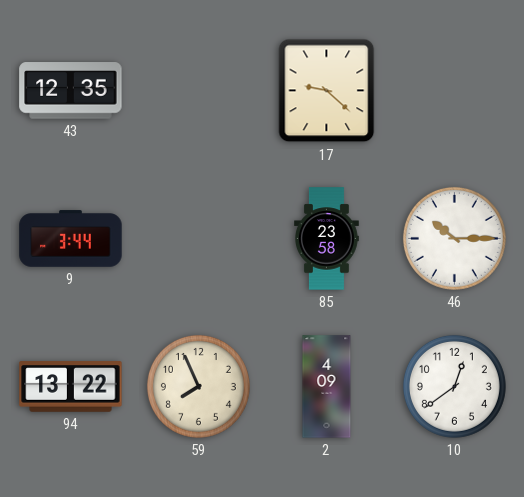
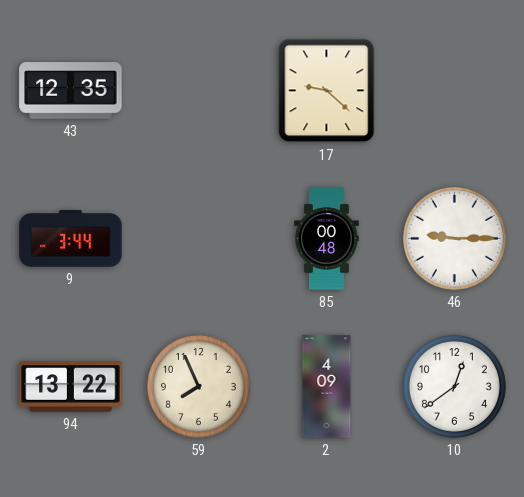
85: 23:58 -> 00:48 (327, 239)
46: 10:15 -> 9:15 (454, 238)
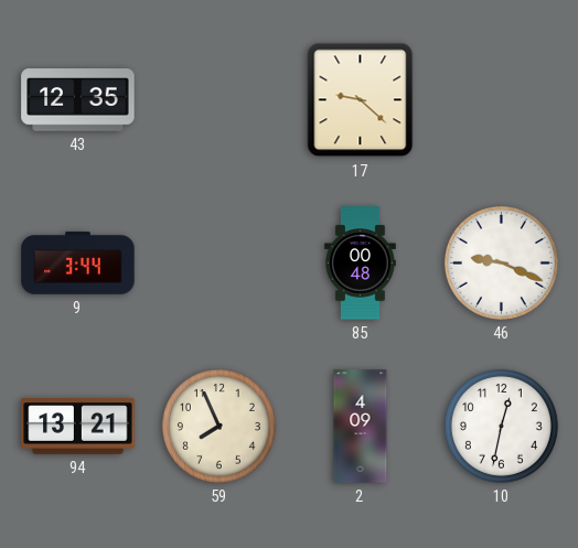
46: 9:15 -> 9:19 (501, 262)
94: 13:22 -> 13:21 (78, 427)
10: 12:39 -> 12:32 (501, 426)
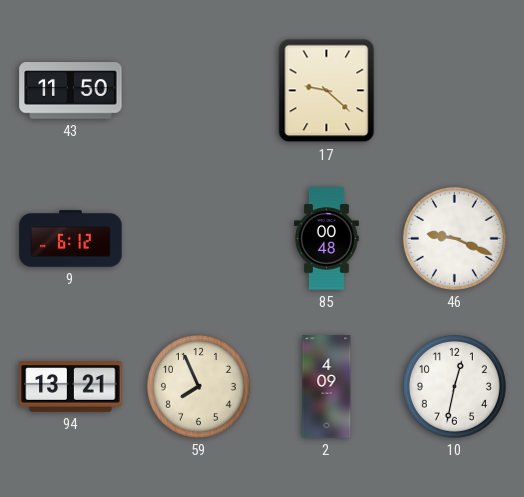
43: 12:35 -> 11:50 (71, 91)
9: 3:44 -> 6:12 (71, 239)
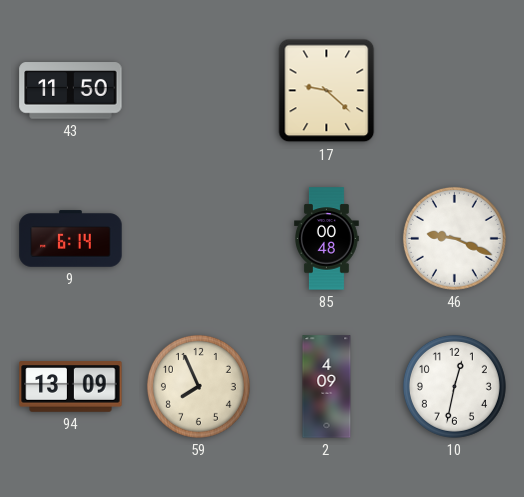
9: 6:12 -> 6:14 (71, 239)
94: 13:21 -> 13:09 (71, 387)
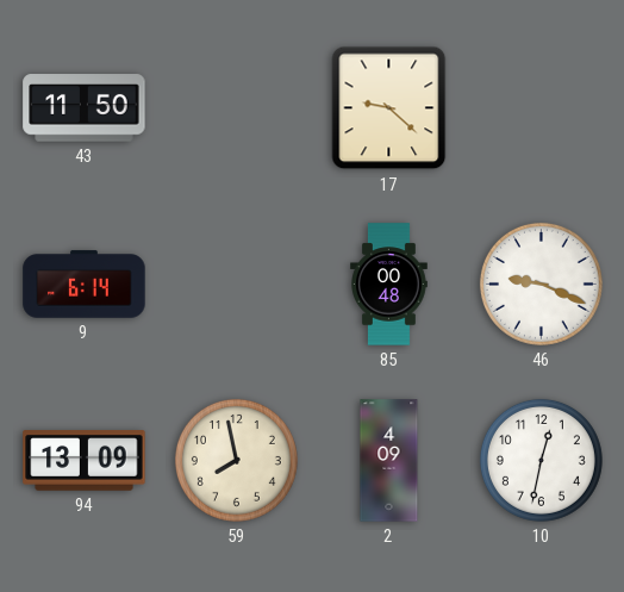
59: 7:56 -> 7:58 (236, 460)
